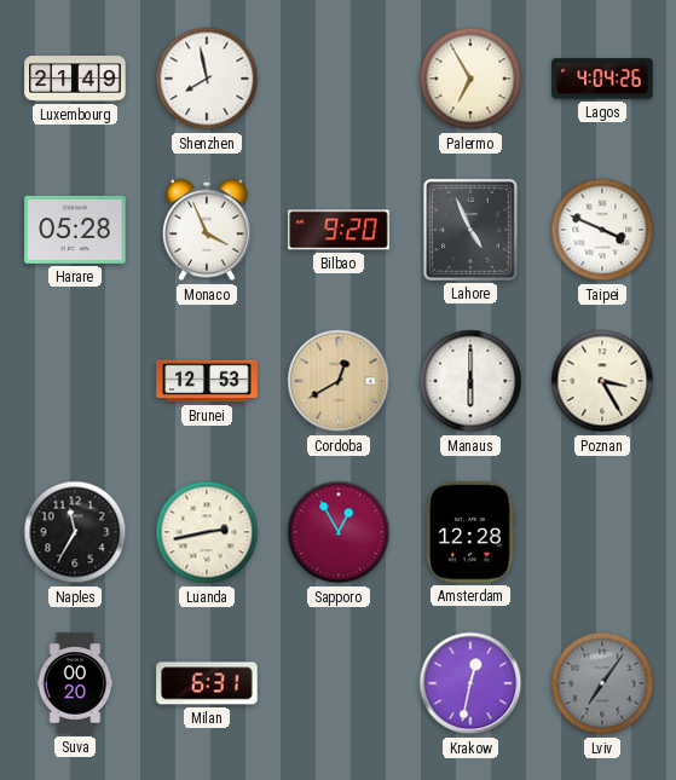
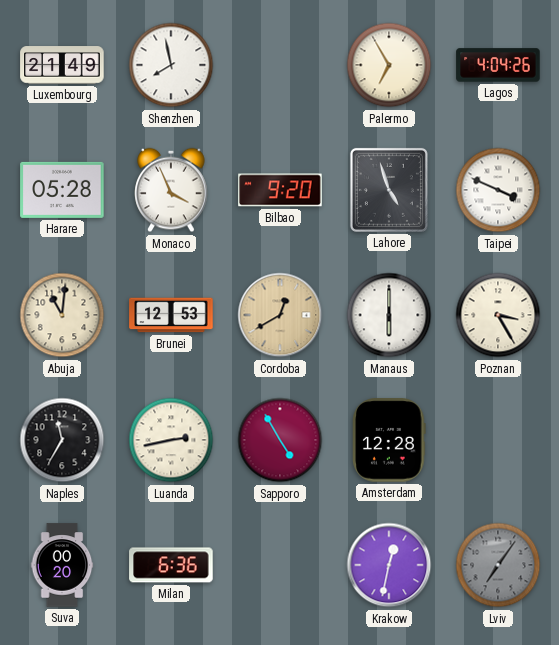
Lahore: 4:56 -> 4:57 (389, 190)
Abuja: none -> 11:01 (62, 315)
Sapporo: 12:55 -> 4:55 (280, 440)
Milan: 6:31 -> 6:36 (171, 565)
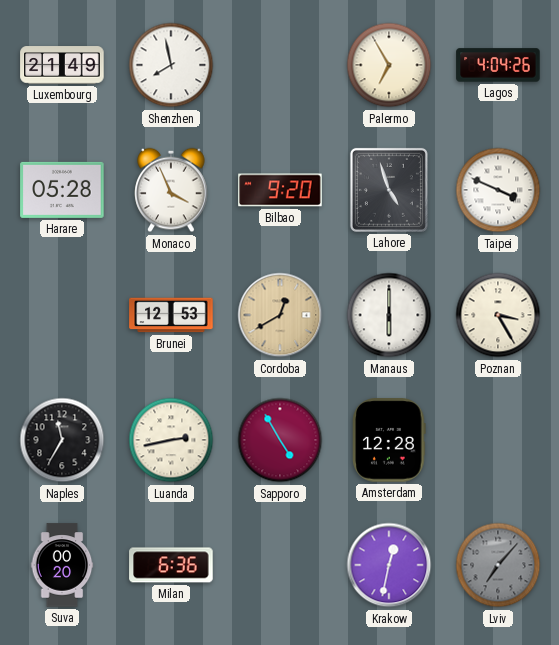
Abuja: 11:01 -> none (62, 315)
Lviv: 7:06 -> 7:07 (498, 565)
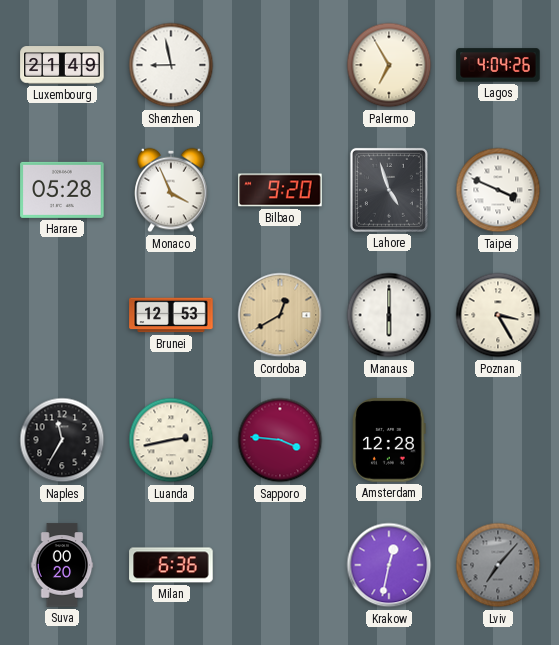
Shenzhen: 7:58 -> 8:58 (171, 65)
Sapporo: 4:55 -> 3:46 (280, 440)
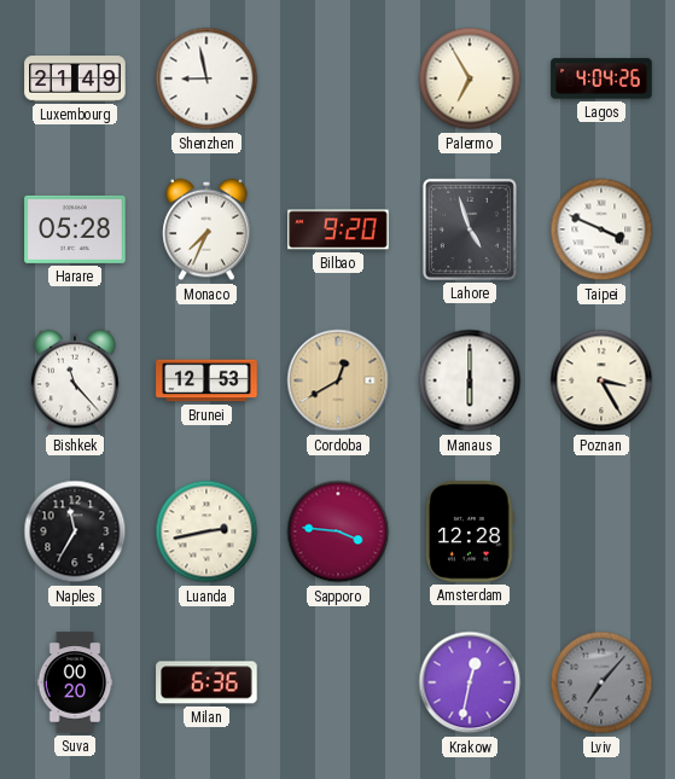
Monaco: 3:56 -> 7:34 (206, 229)
Bishkek: none -> 11:23 (75, 380)
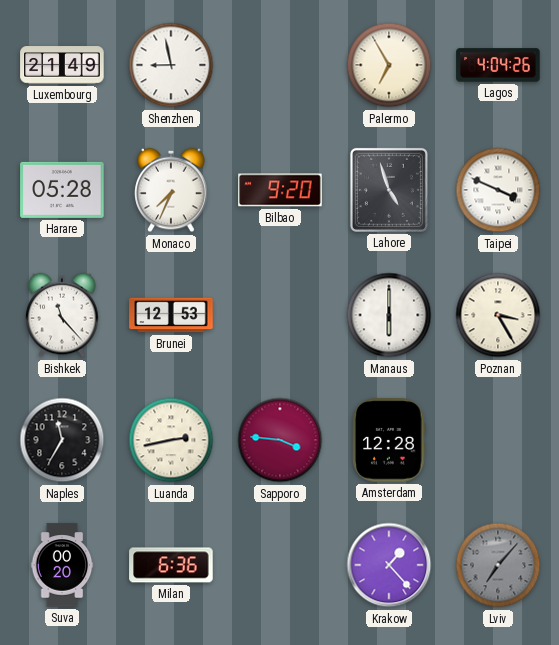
Cordoba: 12:40 -> none (338, 380)
Krakow: 12:32 -> 1:23 (389, 565)
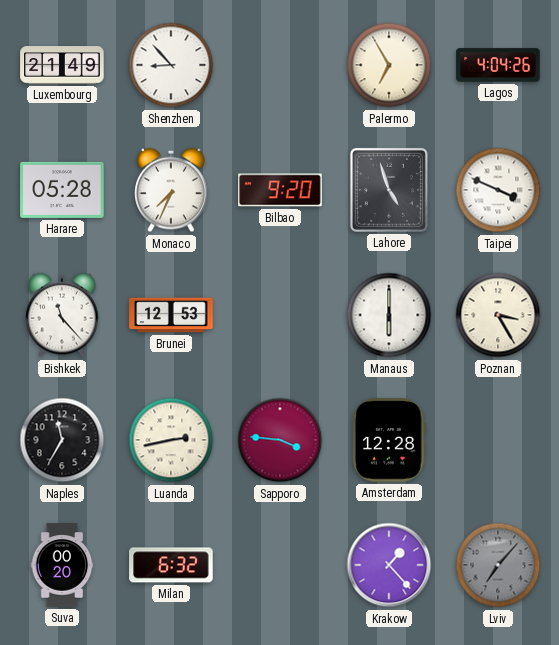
Shenzhen: 8:58 -> 8:53 (171, 65)
Milan: 6:36 -> 6:32 (171, 565)
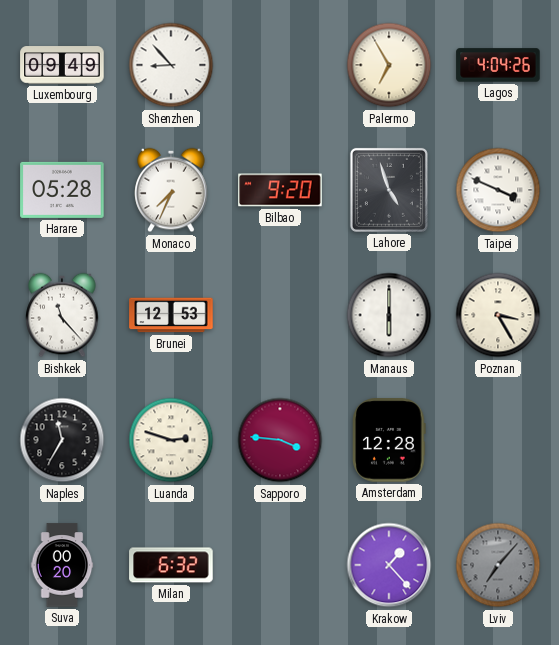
Luxembourg: 21:49 -> 09:49 (62, 65)
Luanda: 2:43 -> 2:48 (171, 440)
